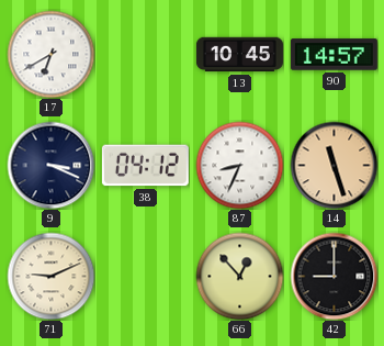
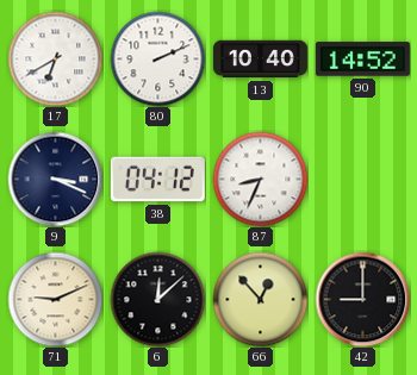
80: none -> 2:11 (157, 58)
13: 10:45 -> 10:40 (260, 60)
90: 14:57 -> 14:52 (362, 60)
14: 11:27 -> none (334, 165)
6: none -> 12:08 (157, 299)
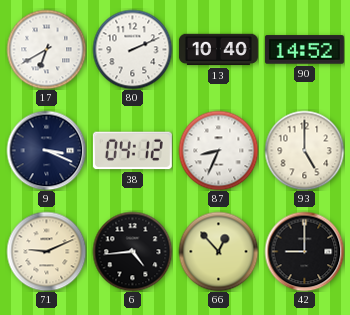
93: none -> 5:00 (304, 150)
6: 12:08 -> 4:44 (132, 251)
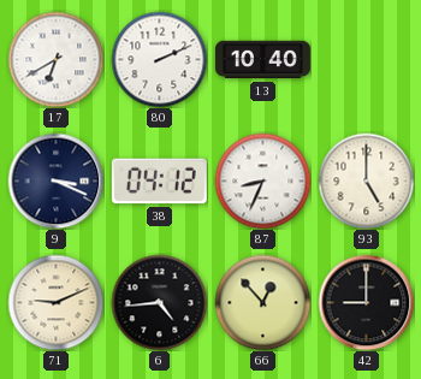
90: 14:52 -> none (304, 50)
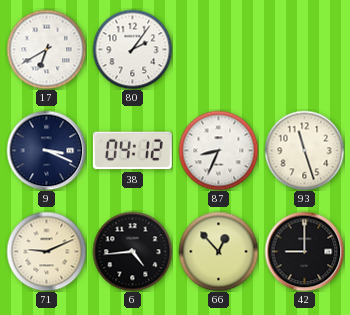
80: 2:11 -> 2:06 (132, 49)
13: 10:40 -> none (262, 60)
93: 5:00 -> 11:27 (304, 150)
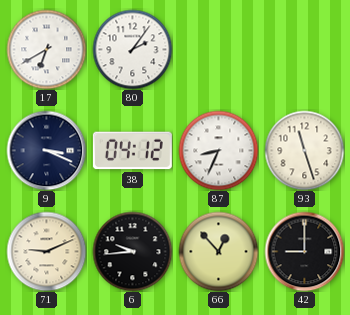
6: 4:44 -> 9:44 (132, 251)
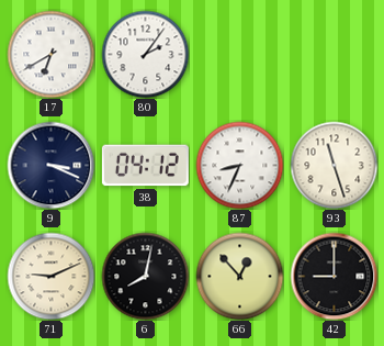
6: 9:44 -> 8:02 (145, 276)
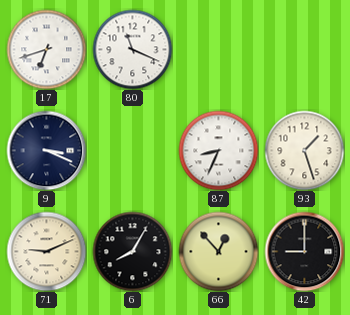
17: 6:40 -> 6:42 (46, 49)
80: 2:06 -> 11:19 (132, 49)
38: 04:12 -> none (145, 166)
93: 11:27 -> 1:27 (304, 150)
6: 8:02 -> 8:05 (132, 251)
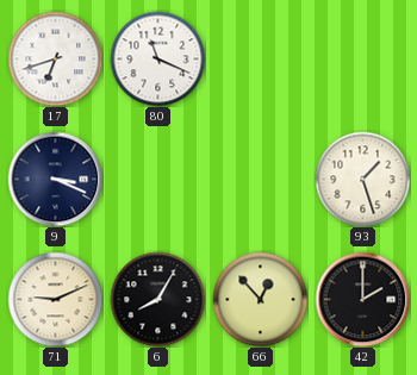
87: 8:34 -> none (218, 150)
42: 9:00 -> 2:00 (362, 299)
